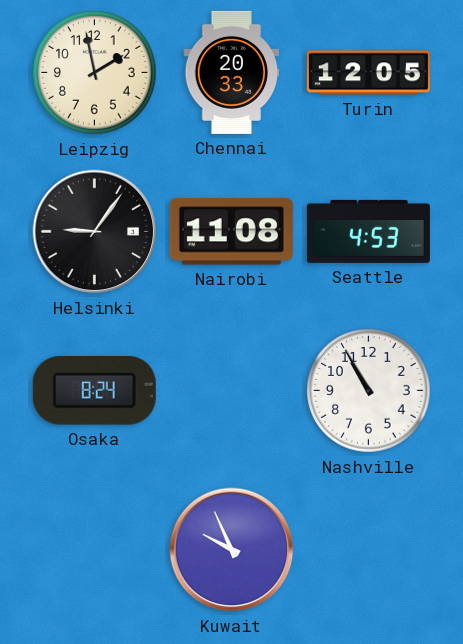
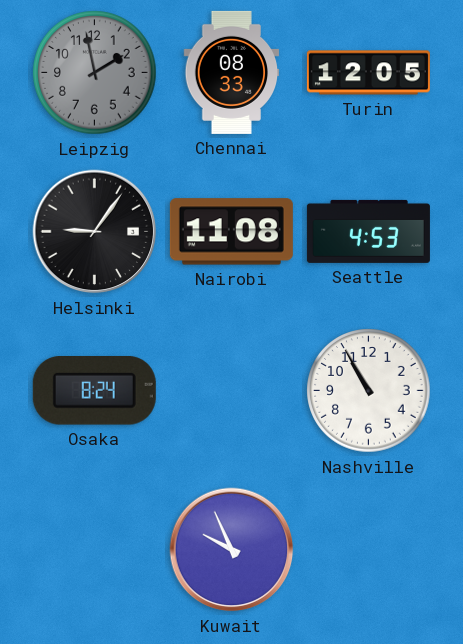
Leipzig dial: cream -> grey (95, 73)
Chennai: 20:33 -> 08:33 (232, 72)
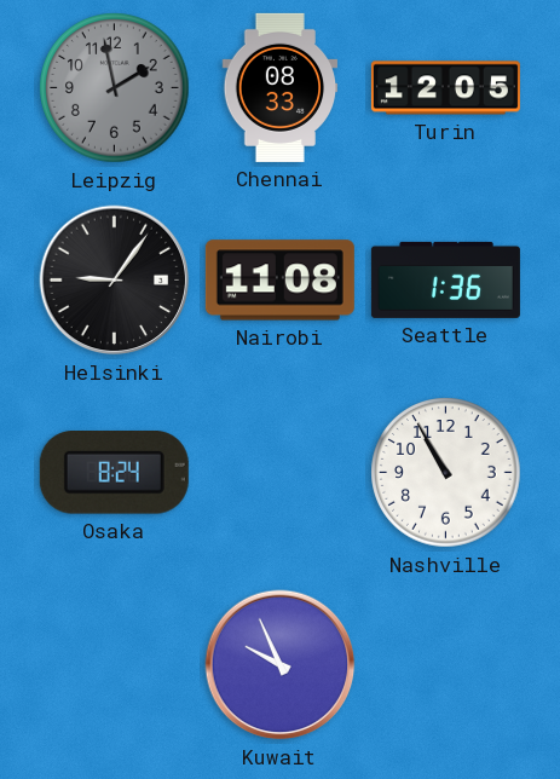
Seattle: 4:53 -> 1:36 (445, 279)
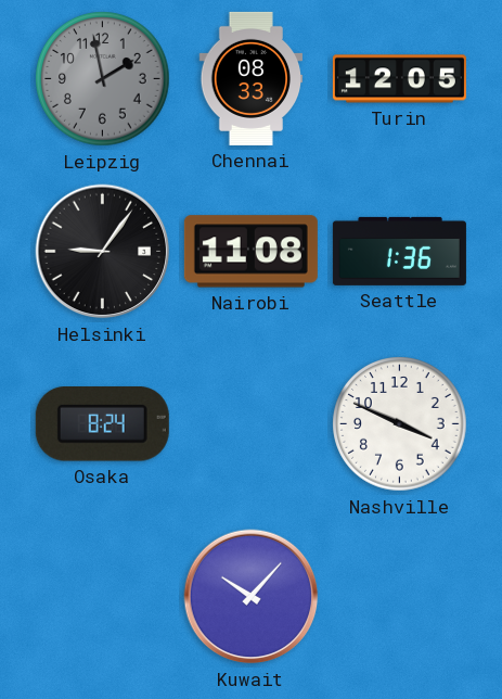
Nashville: 10:55 -> 3:49 (400, 424)
Kuwait: 9:56 -> 10:07 (252, 597)
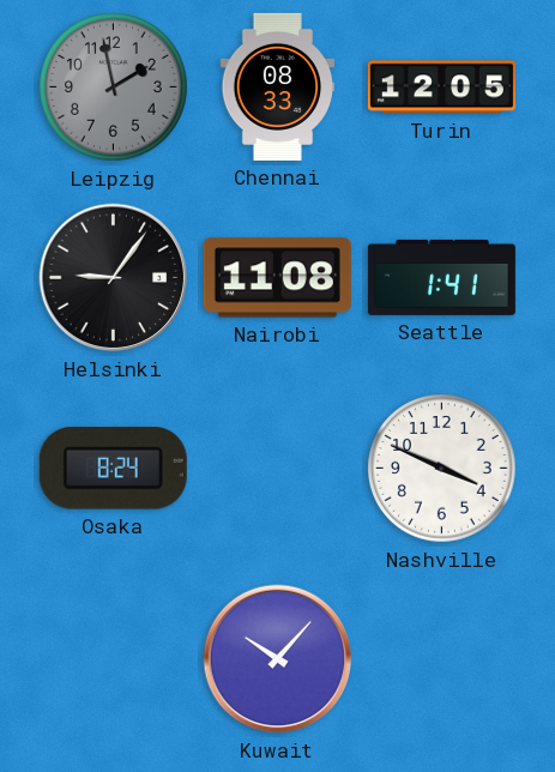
Seattle: 1:36 -> 1:41 (441, 277)
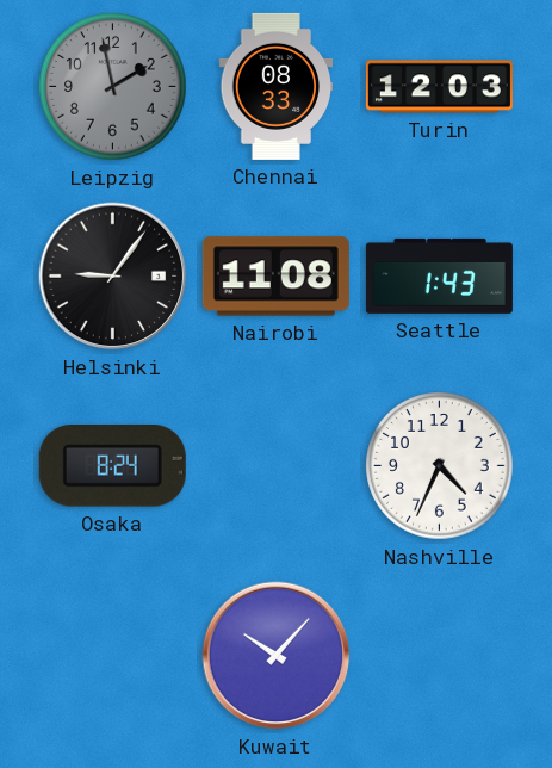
Turin: 12:05 -> 12:03 (439, 87)
Seattle: 1:41 -> 1:43 (439, 275)
Nashville: 3:49 -> 4:34 (440, 466)
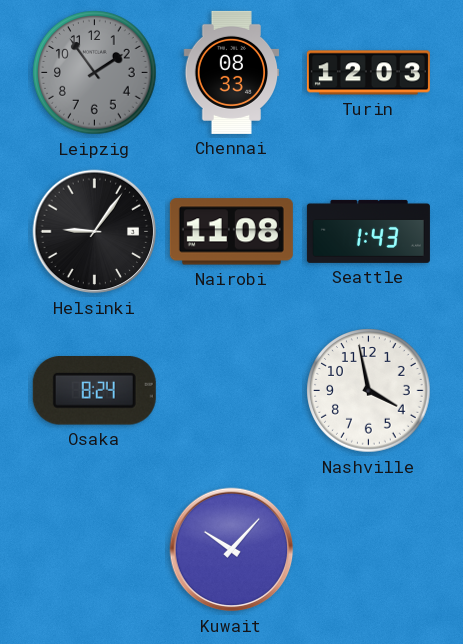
Leipzig: 1:58 -> 1:54 (95, 73)
Nashville: 4:34 -> 3:58 (369, 391)
